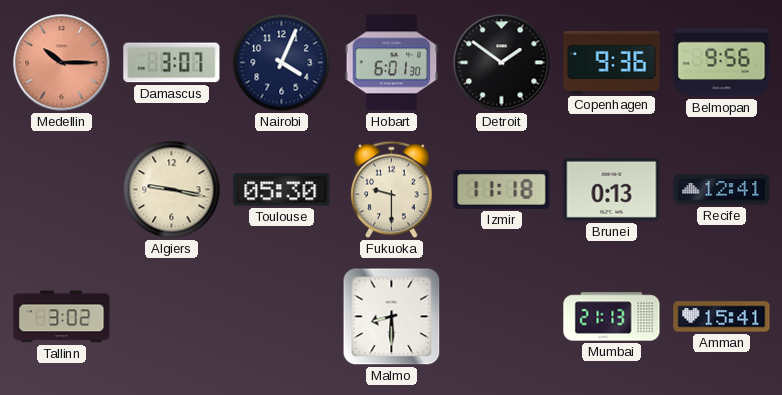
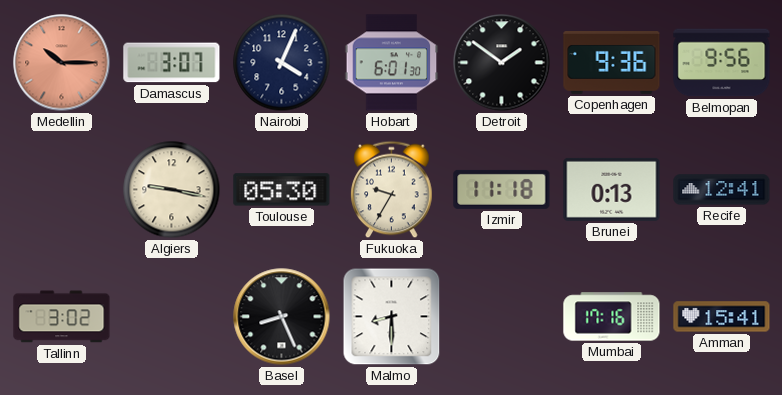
Fukuoka: 9:30 -> 9:35 (392, 190)
Basel: none -> 8:26 (282, 317)
Mumbai: 21:13 -> 17:16 (612, 317)
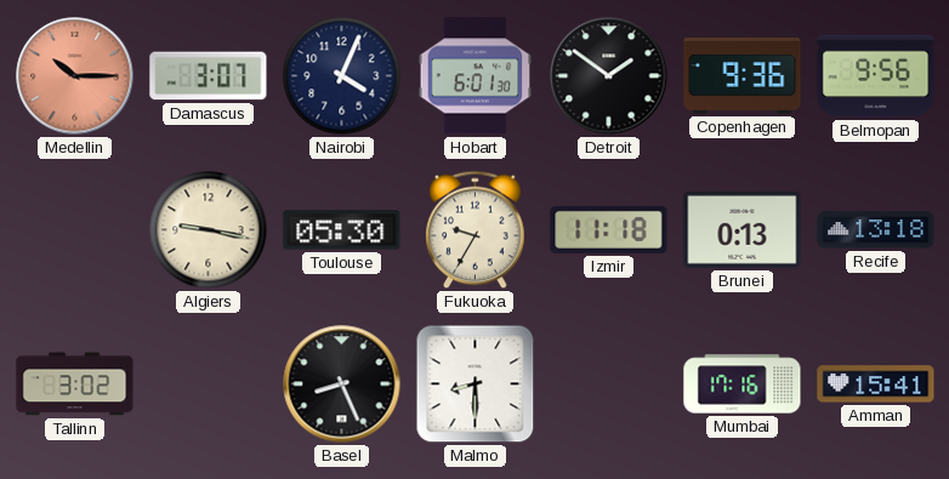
Recife: 12:41 -> 13:18 (876, 230)
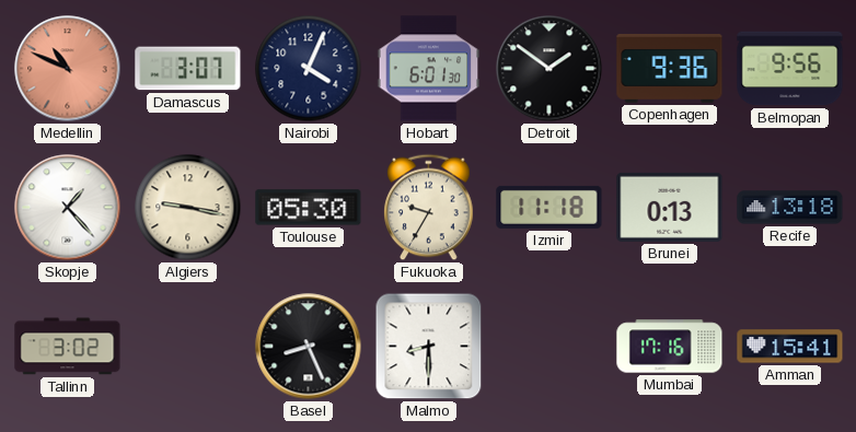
Medellin: 10:15 -> 10:49 (68, 69)
Skopje: none -> 1:23 (68, 208)
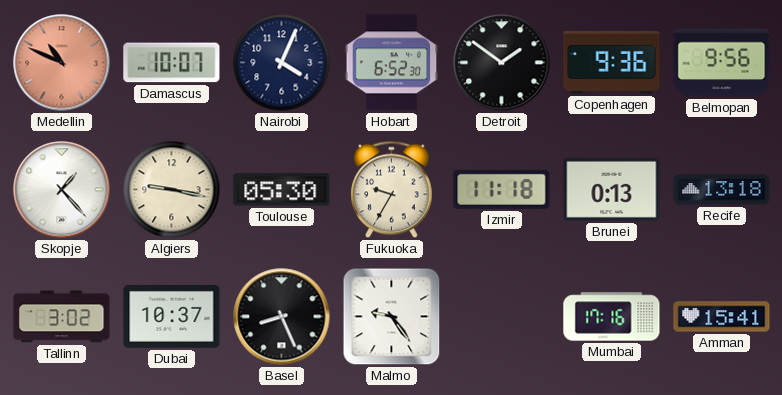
Damascus: 3:07 -> 10:07 (172, 63)
Hobart: 6:01 -> 6:52 (392, 63)
Dubai: none -> 10:37 (172, 316)
Malmo: 8:30 -> 9:24 (392, 317)
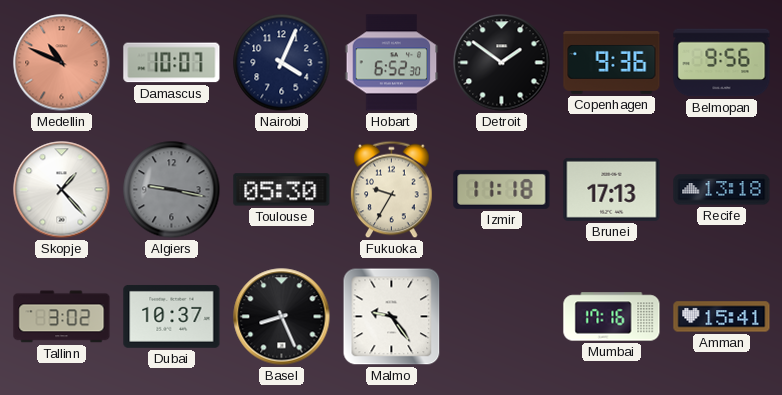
Algiers dial: cream -> grey (172, 190)
Brunei: 0:13 -> 17:13 (612, 189)
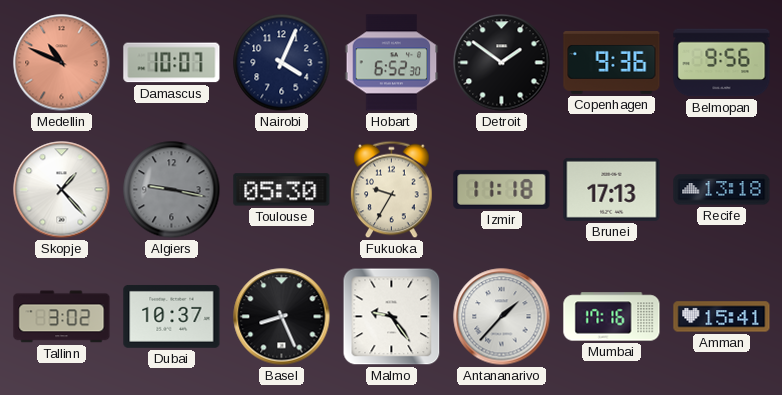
Antananarivo: none -> 1:37 (502, 317)
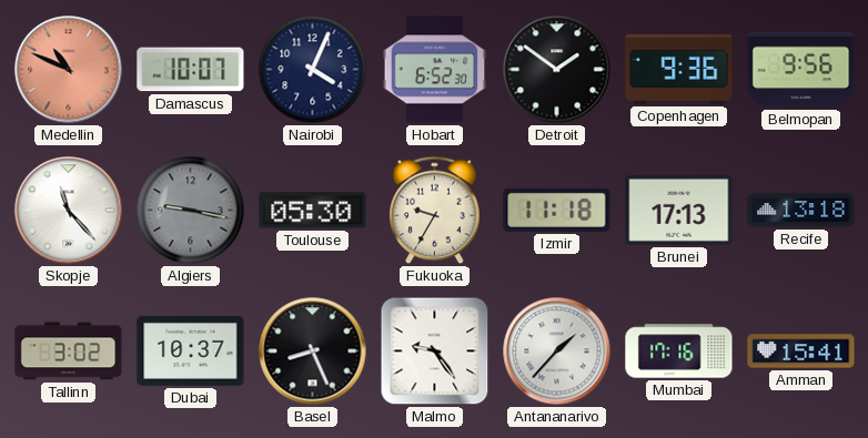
Skopje: 1:23 -> 11:23 (69, 211)
